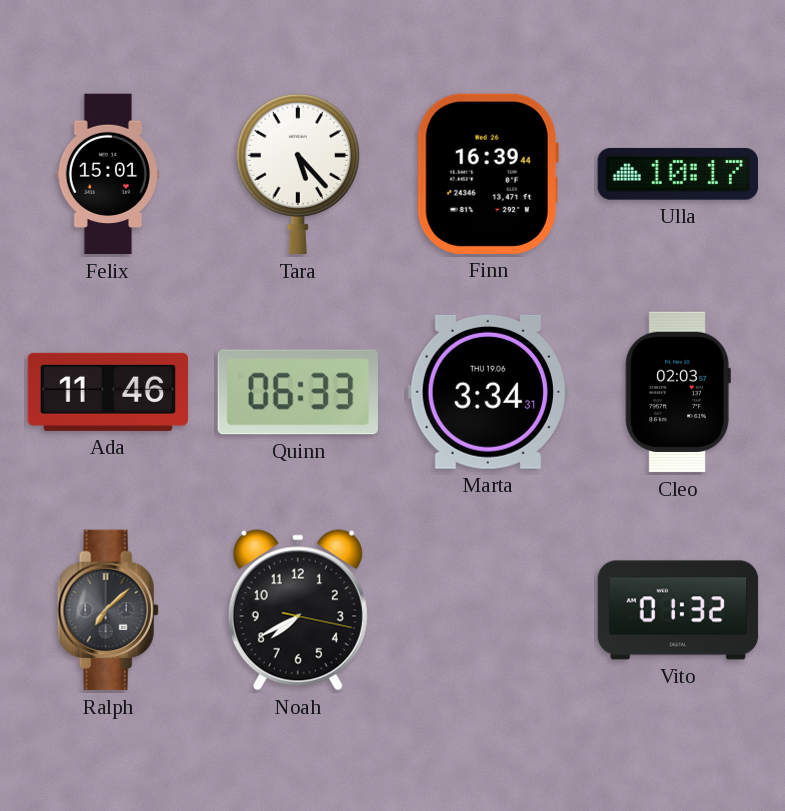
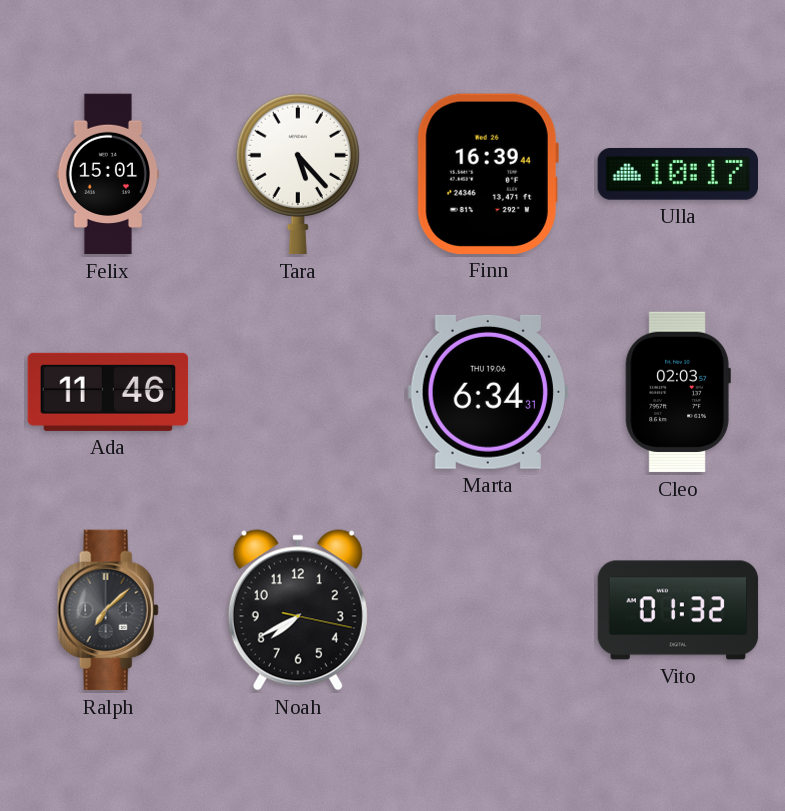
Quinn: 06:33 -> none (298, 392)
Marta: 3:34 -> 6:34 (488, 392)
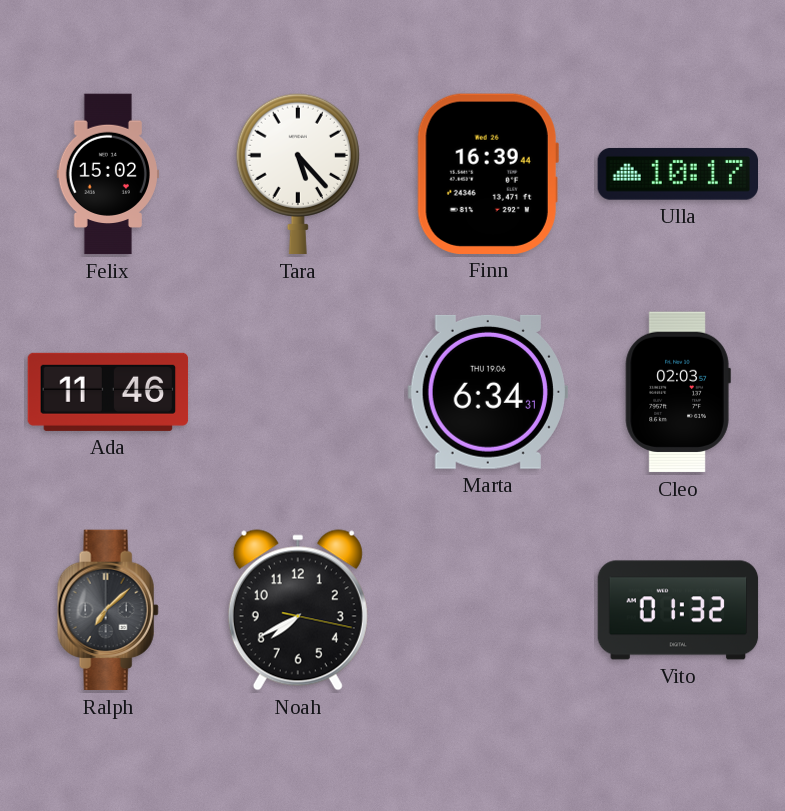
Felix: 15:01 -> 15:02 (108, 174)
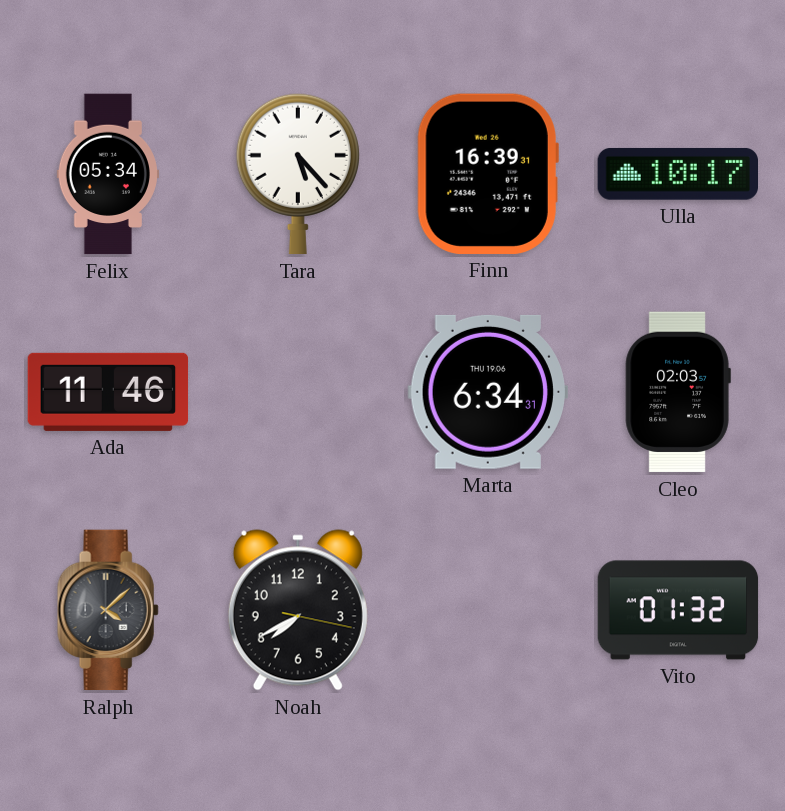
Felix: 15:02 -> 05:34 (108, 174)
Finn: 16:39:44 -> 16:39:31 (488, 174)
Ralph: 7:08 -> 4:08 (108, 610)
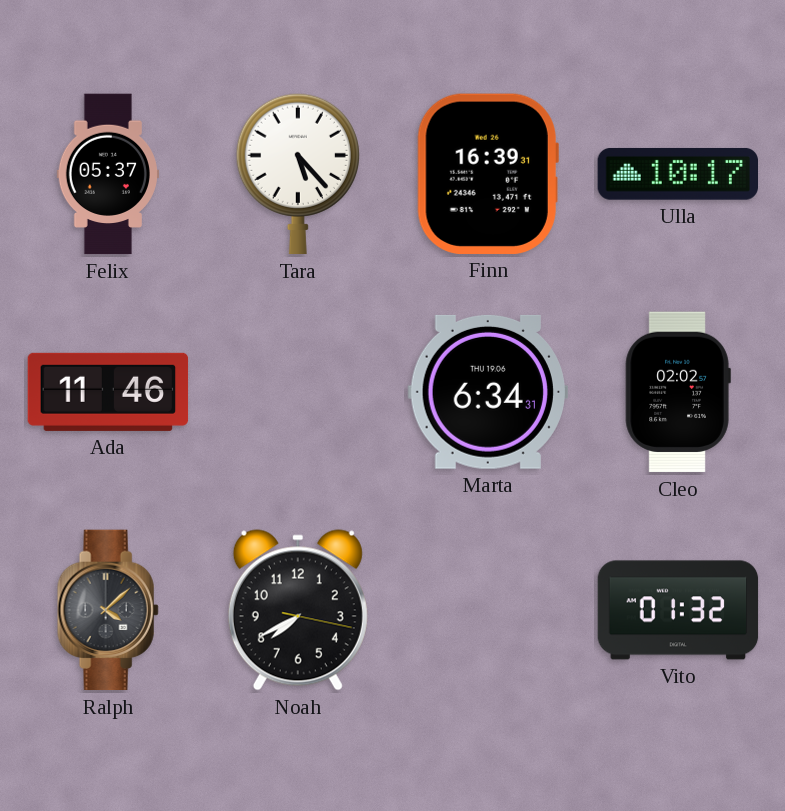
Felix: 05:34 -> 05:37 (108, 174)
Cleo: 02:03 -> 02:02 (678, 392)
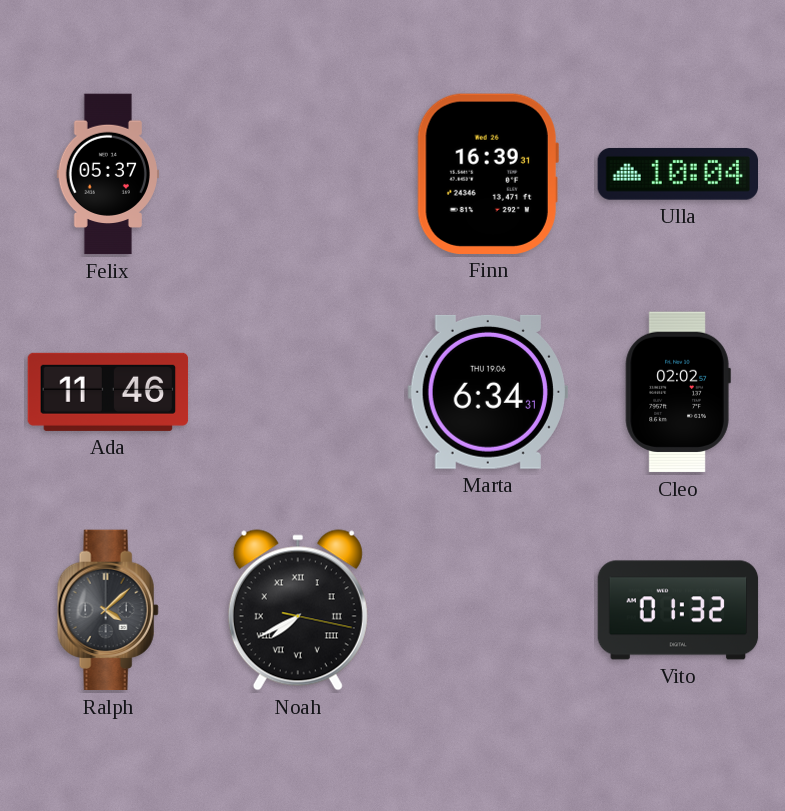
Tara: 5:23 -> none (298, 174)
Ulla: 10:17 -> 10:04 (677, 174)
Noah numerals: Arabic -> Roman (298, 610)
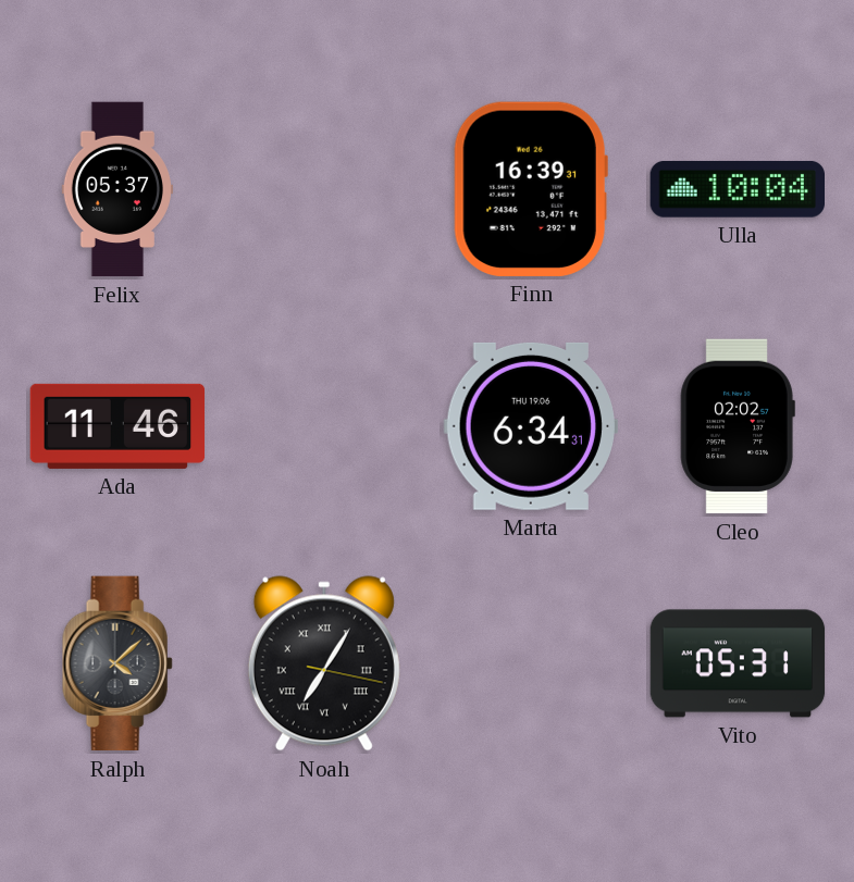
Noah: 7:40 -> 7:05 (324, 663)
Vito: 01:32 -> 05:31 (738, 663)
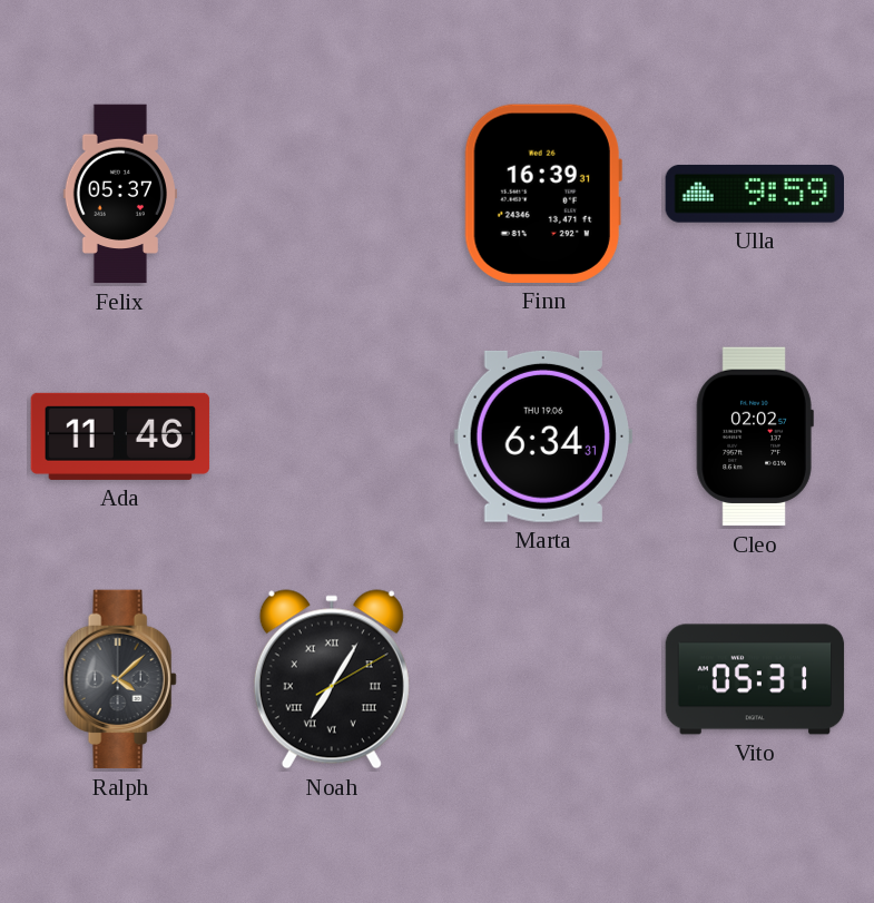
Ulla: 10:04 -> 9:59 (754, 194)
Noah: 7:05:17 -> 7:05:10 (332, 679)
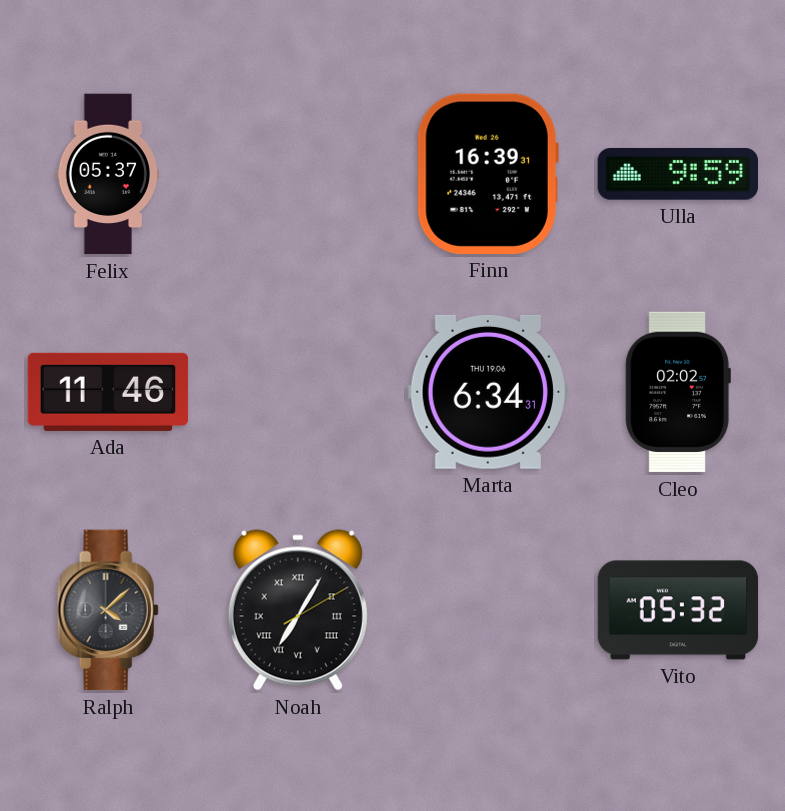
Vito: 05:31 -> 05:32 (678, 610)
